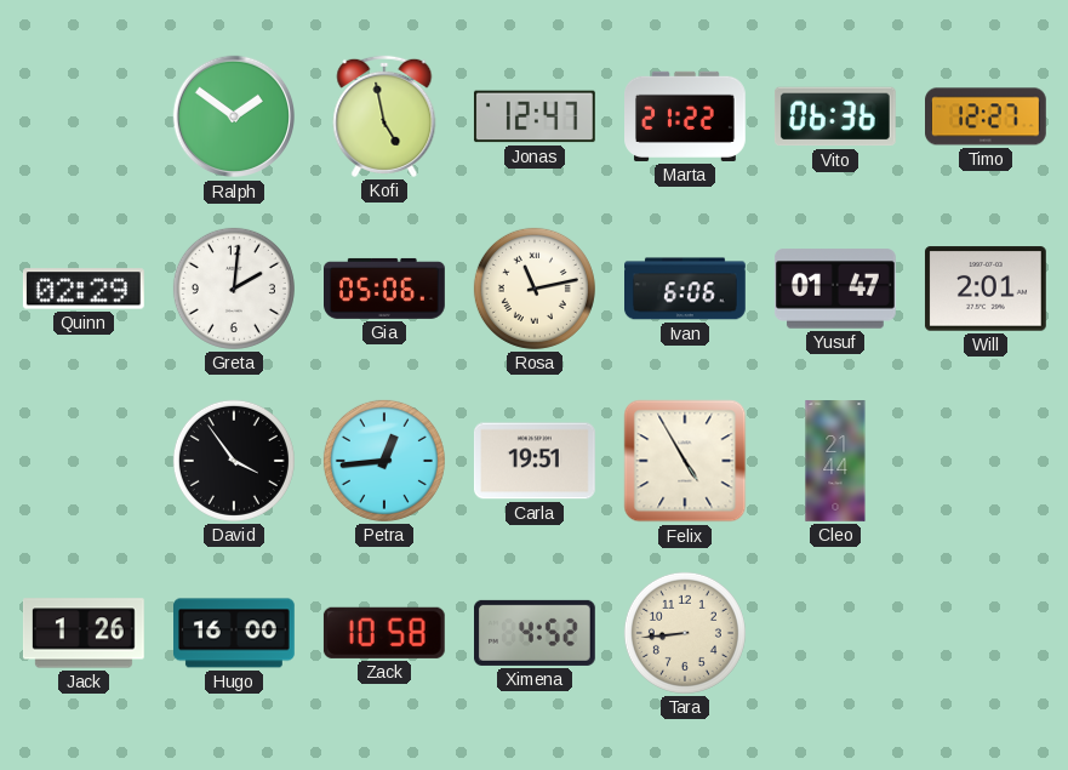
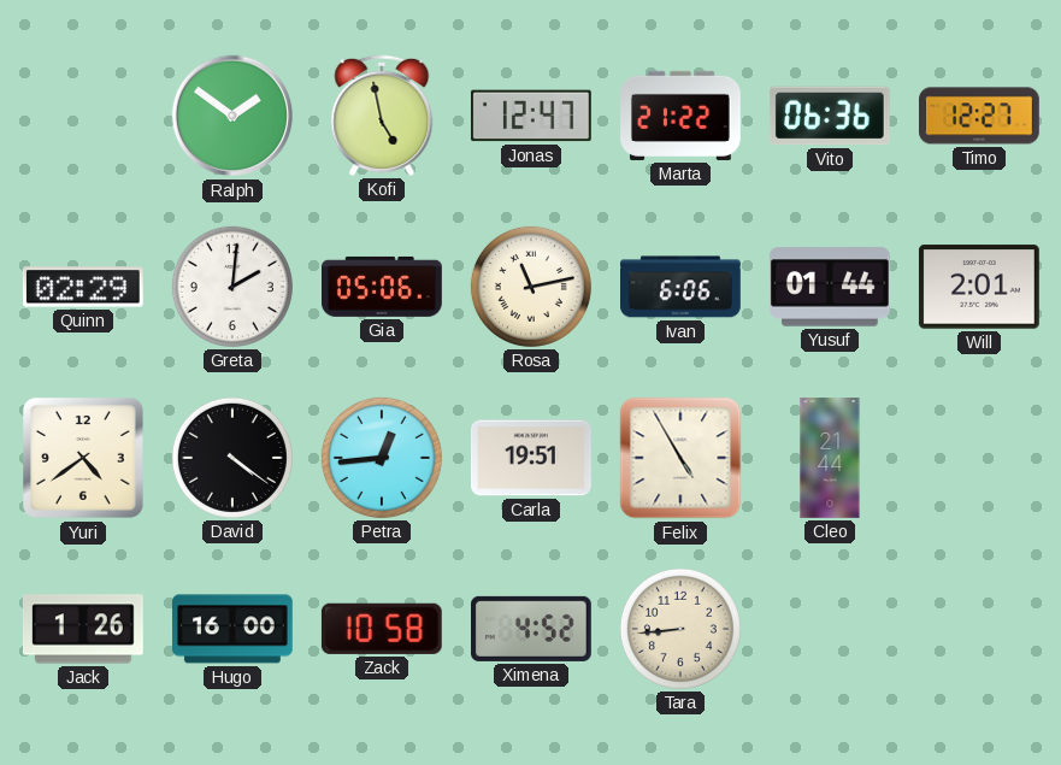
Yusuf: 01:47 -> 01:44 (830, 287)
Yuri: none -> 4:39 (84, 459)
David: 3:54 -> 4:21 (232, 458)
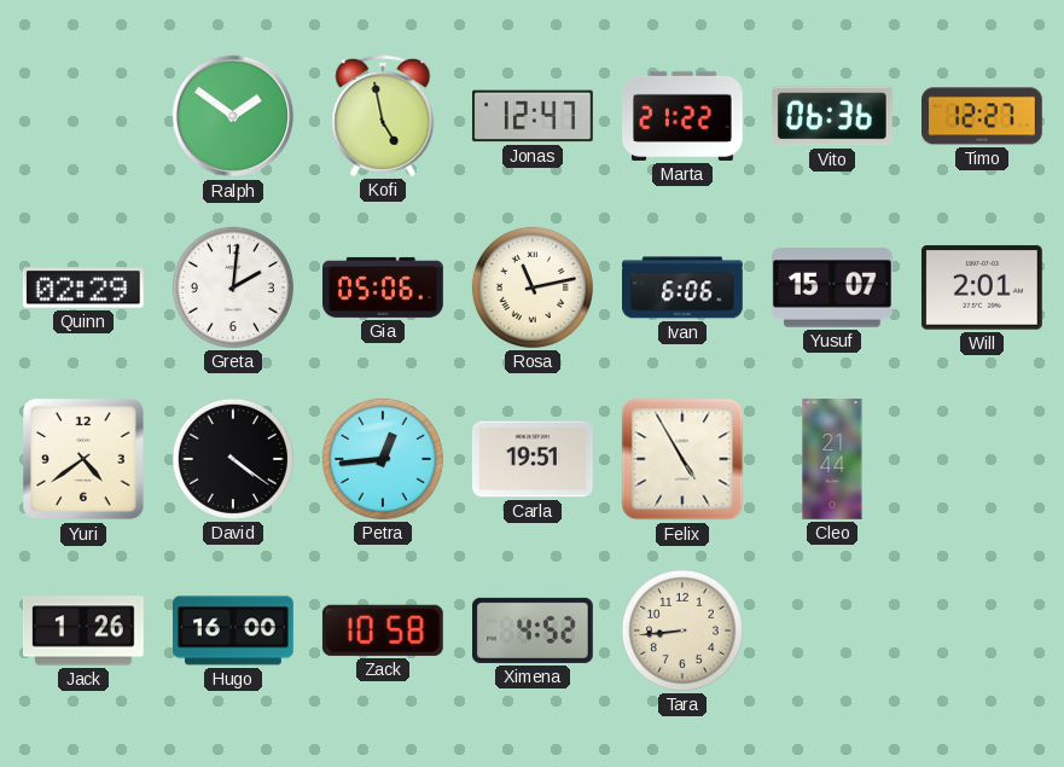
Yusuf: 01:44 -> 15:07 (832, 287)
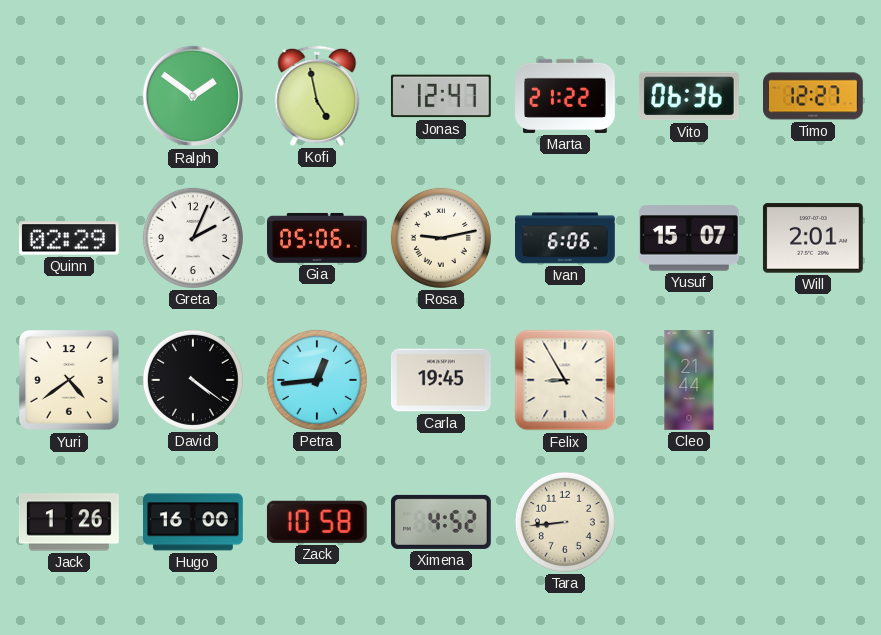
Greta: 2:01 -> 2:04 (193, 238)
Rosa: 11:13 -> 9:13 (441, 238)
Carla: 19:51 -> 19:45 (441, 380)
Felix: 4:55 -> 8:55 (565, 380)
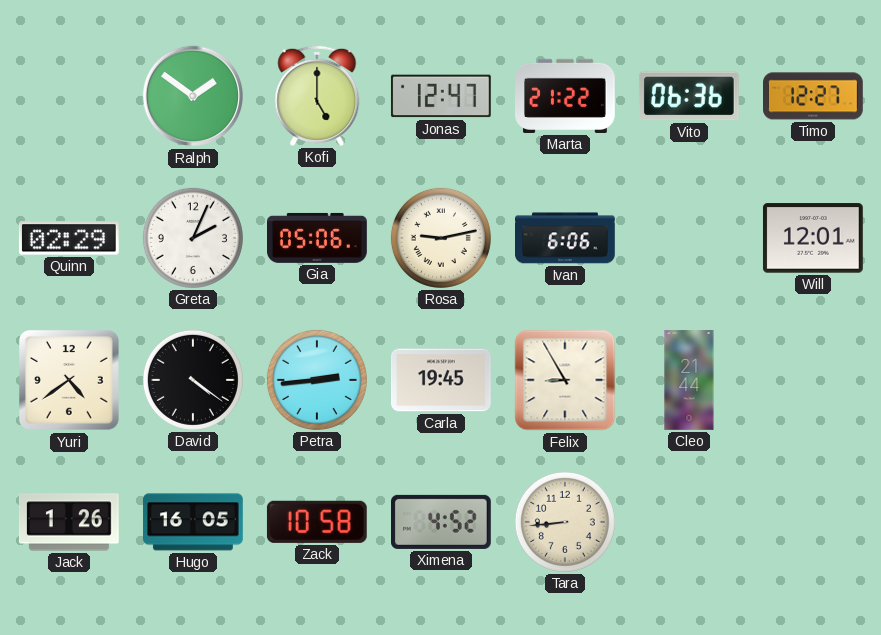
Kofi: 4:58 -> 5:00 (317, 96)
Yusuf: 15:07 -> none (689, 238)
Will: 2:01 -> 12:01 (813, 238)
Petra: 12:44 -> 2:44 (317, 380)
Hugo: 16:00 -> 16:05 (194, 522)
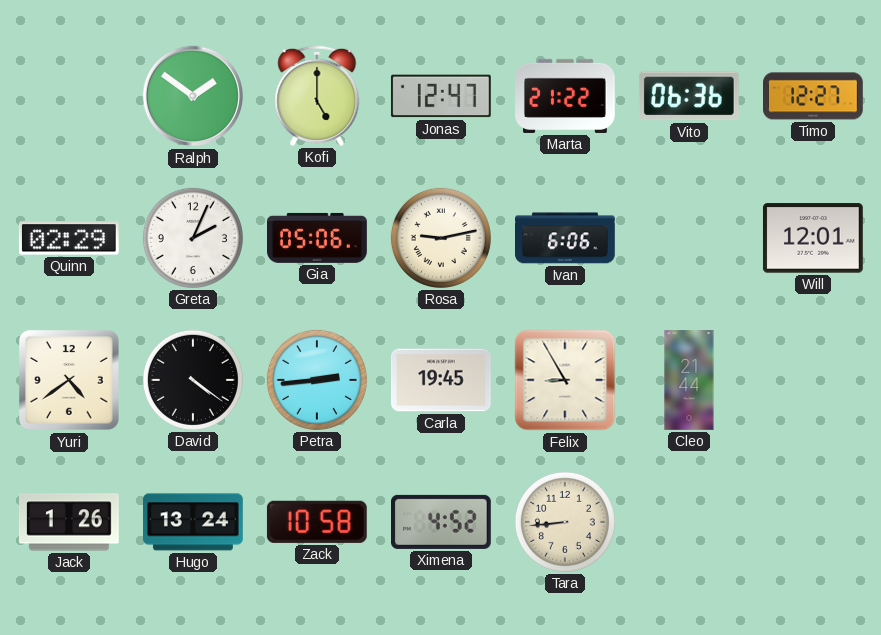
Hugo: 16:05 -> 13:24 (194, 522)
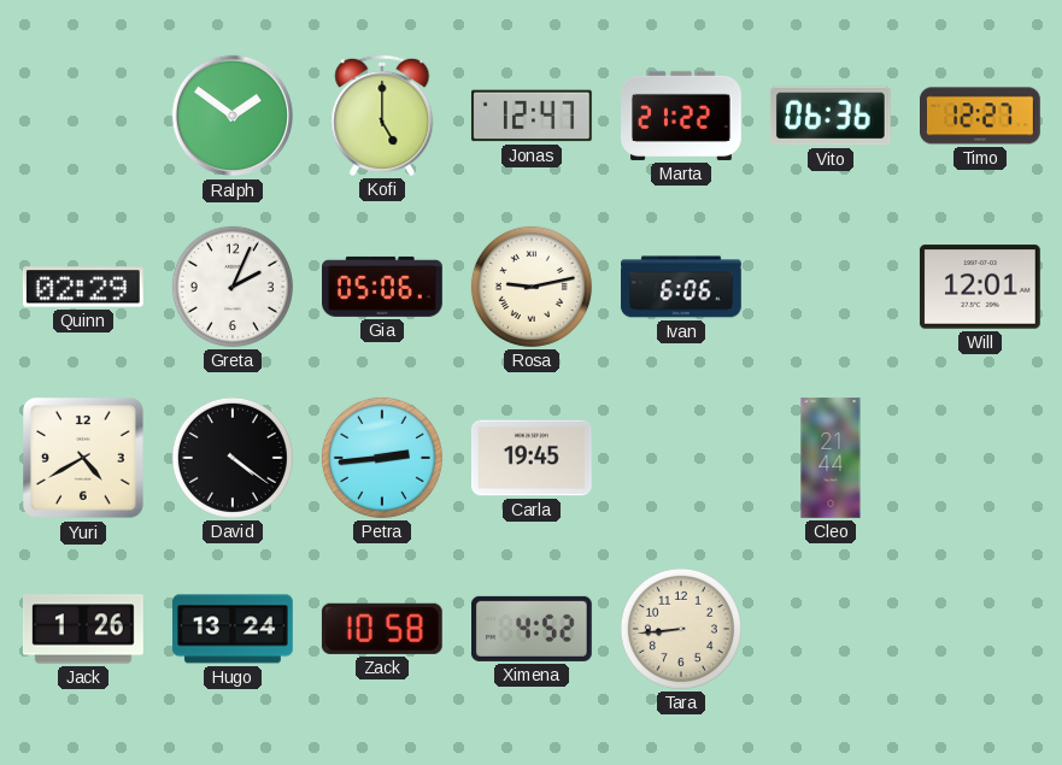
Yuri: 4:39 -> 4:40 (84, 459)
Felix: 8:55 -> none (565, 380)
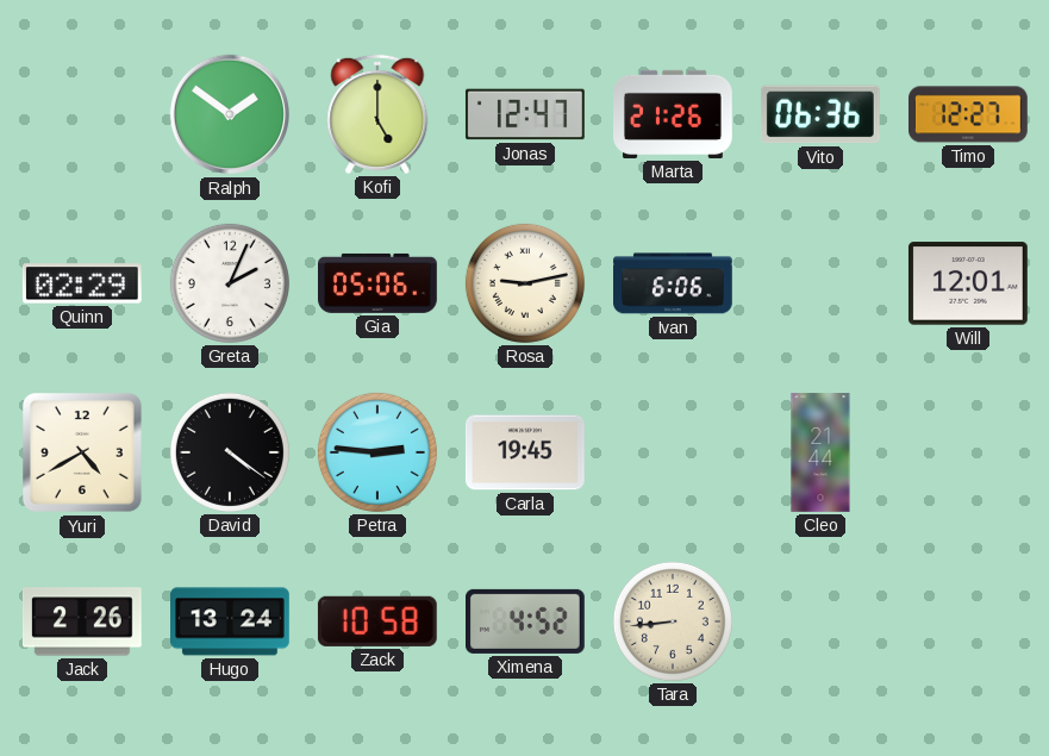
Marta: 21:22 -> 21:26 (674, 114)
Petra: 2:44 -> 2:46 (377, 452)
Jack: 1:26 -> 2:26 (82, 621)
